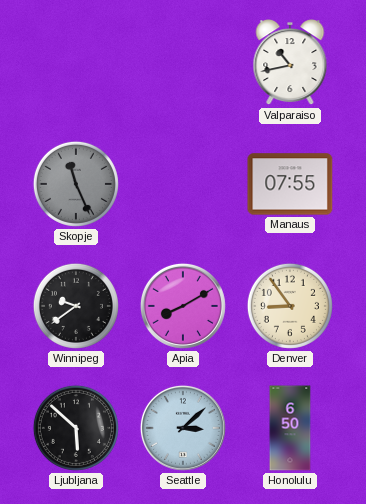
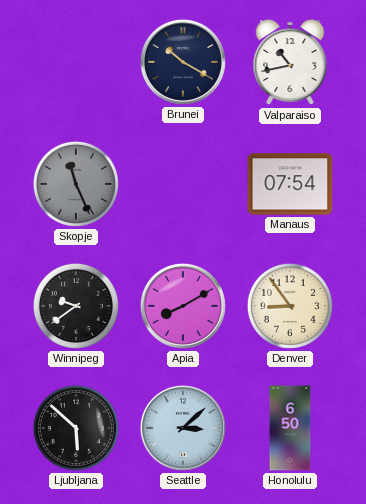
Brunei: none -> 10:20 (183, 62)
Manaus: 07:55 -> 07:54 (290, 184)
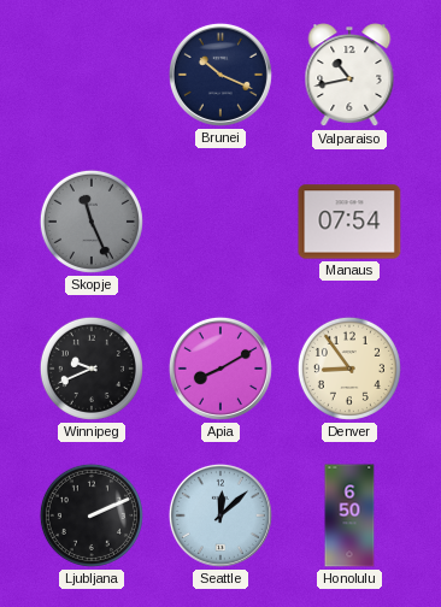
Brunei: 10:20 -> 10:19 (220, 75)
Winnipeg: 9:39 -> 9:41 (92, 369)
Ljubljana: 5:52 -> 2:11 (92, 515)
Seattle: 3:08 -> 12:08 (220, 515)
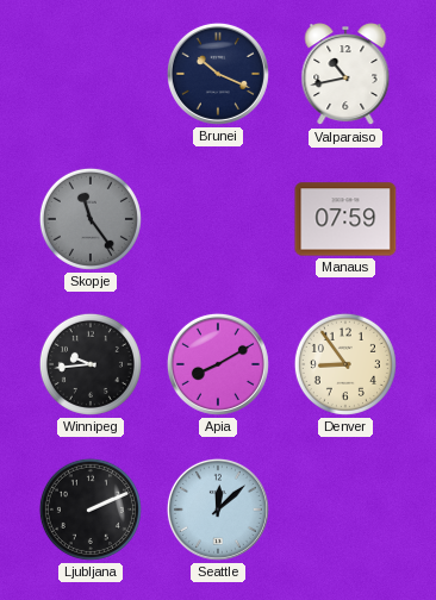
Skopje: 11:26 -> 11:24 (91, 219)
Manaus: 07:54 -> 07:59 (345, 219)
Winnipeg: 9:41 -> 9:44 (91, 364)
Honolulu: 6:50 -> none (349, 515)
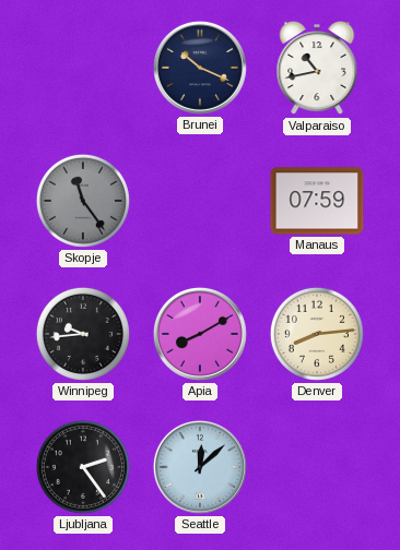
Denver: 8:54 -> 8:14 (317, 334)
Ljubljana: 2:11 -> 2:24 (83, 467)
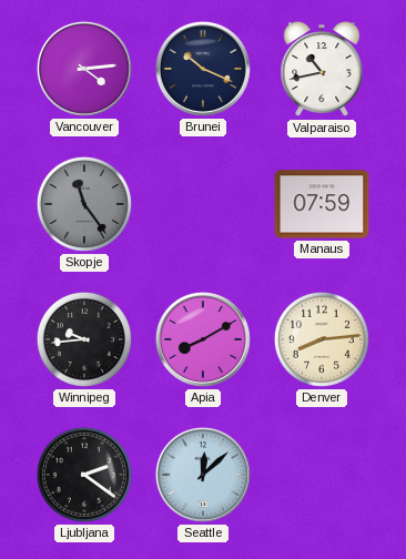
Vancouver: none -> 4:14 (84, 69)
Ljubljana: 2:24 -> 2:21 (84, 475)
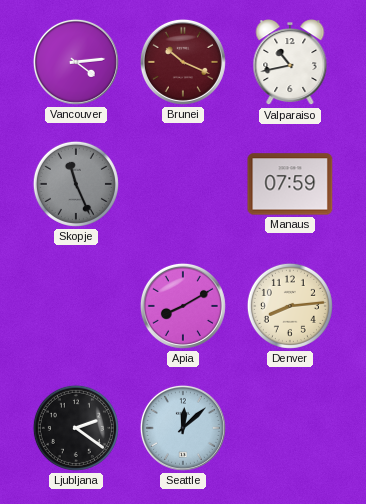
Brunei dial: navy -> burgundy (183, 62)
Skopje: 11:24 -> 11:26 (76, 184)
Winnipeg: 9:44 -> none (84, 339)
